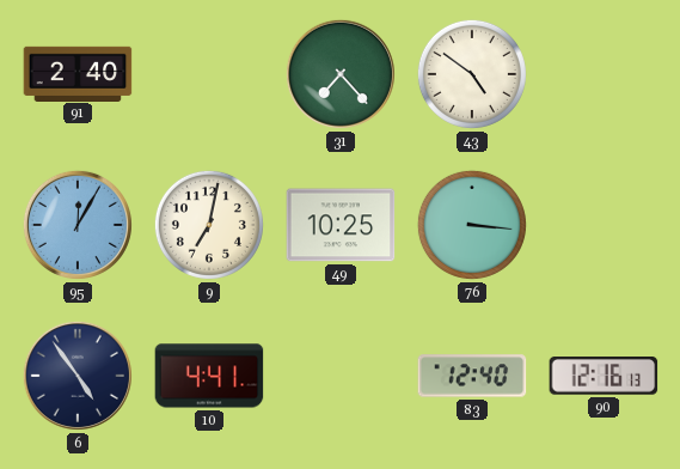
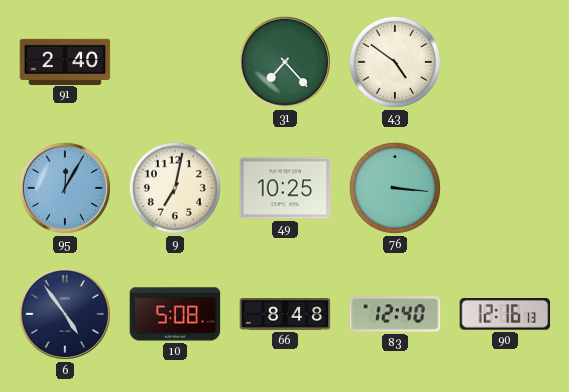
10: 4:41 -> 5:08 (175, 314)
66: none -> 8:48 (285, 314)
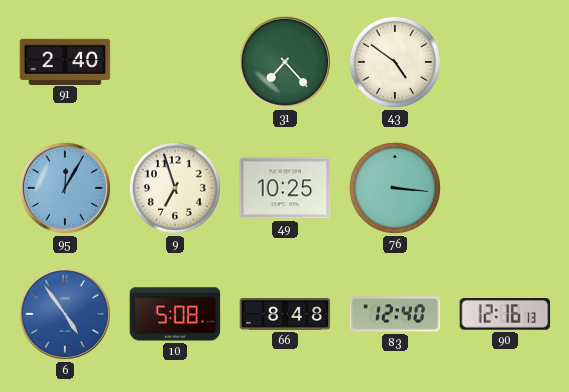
9: 7:02 -> 6:57 (175, 188)
6 dial: navy -> blue (65, 314)
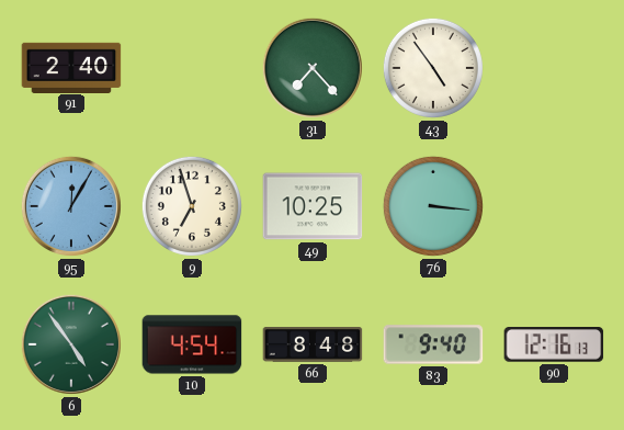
43: 4:51 -> 4:54 (433, 68)
6 dial: blue -> green (71, 344)
10: 5:08 -> 4:54 (192, 344)
83: 12:40 -> 9:40 (433, 344)
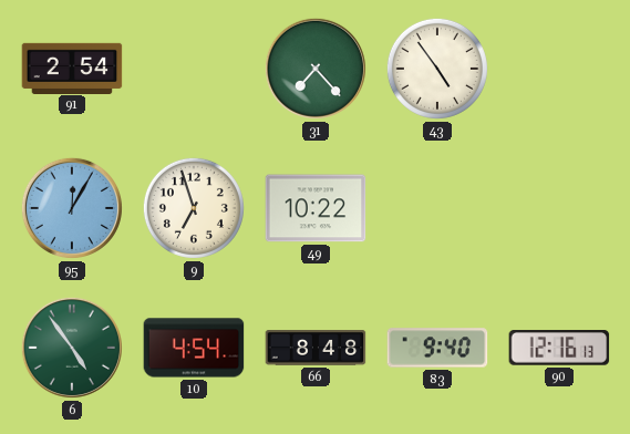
91: 2:40 -> 2:54 (72, 68)
49: 10:25 -> 10:22 (316, 208)
76: 3:16 -> none (433, 206)
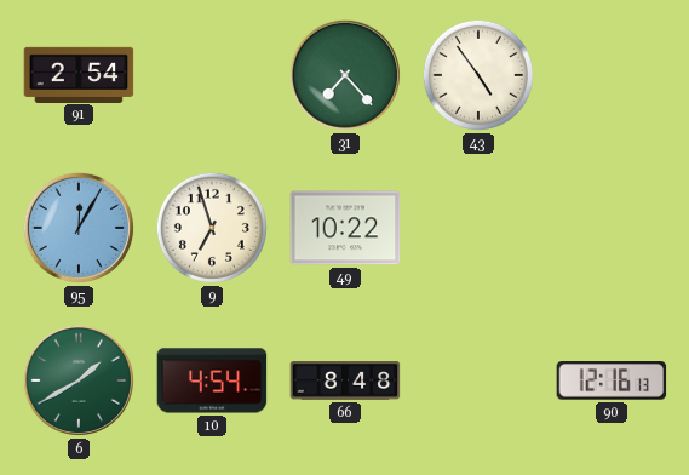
6: 4:54 -> 1:40 (79, 380)
83: 9:40 -> none (437, 348)
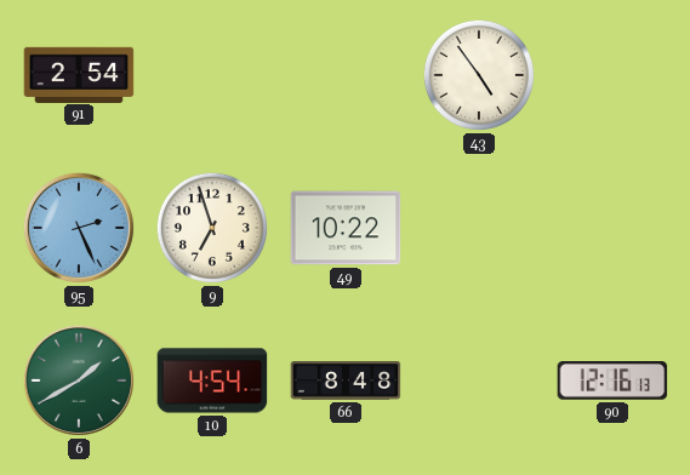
31: 7:23 -> none (345, 75)
95: 12:05 -> 2:26 (79, 228)
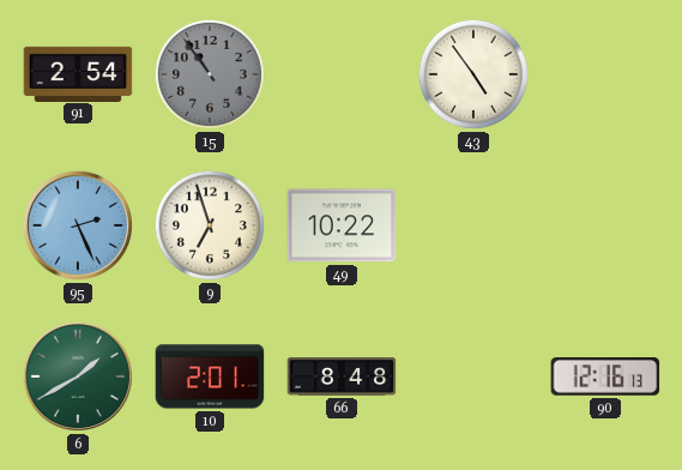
15: none -> 10:54 (210, 74)
10: 4:54 -> 2:01 (210, 376)
